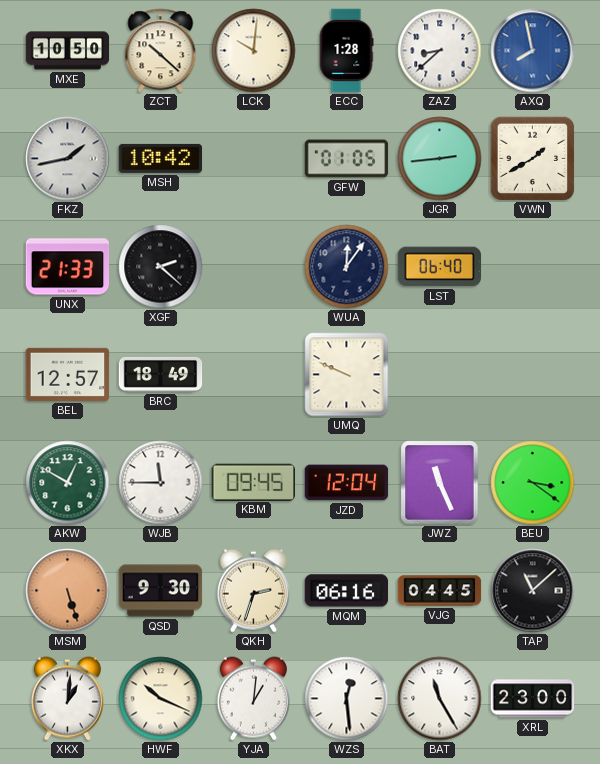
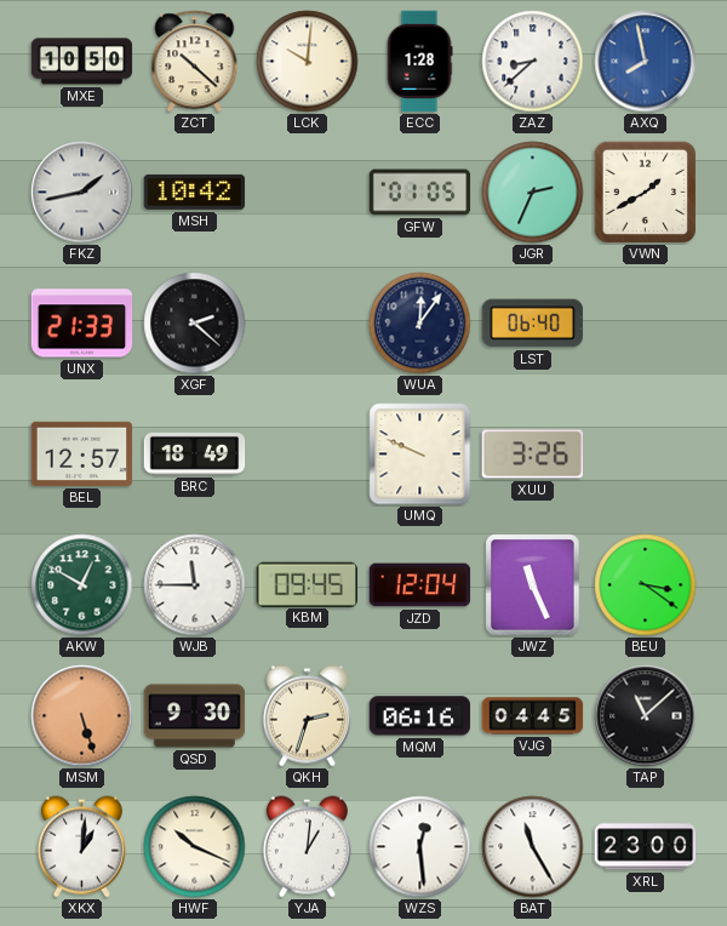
JGR: 2:44 -> 2:34 (533, 193)
XUU: none -> 3:26 (533, 455)
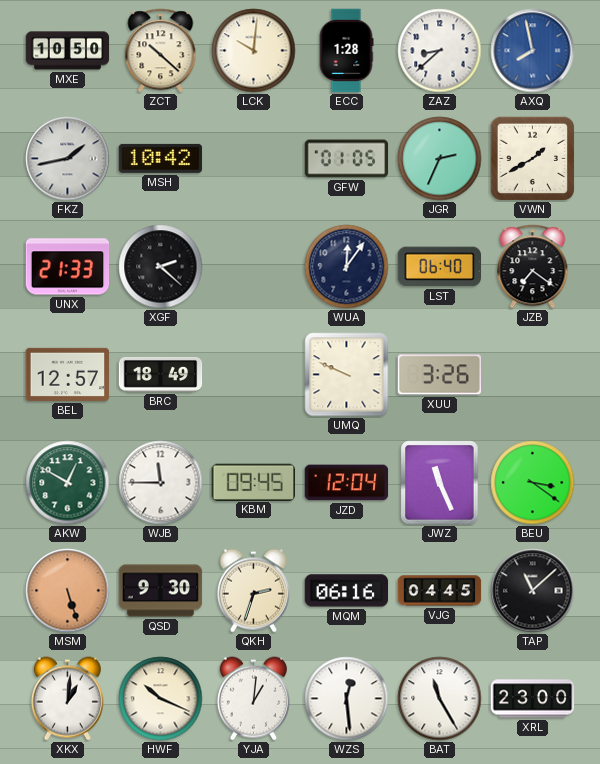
JZB: none -> 7:21 (533, 267)
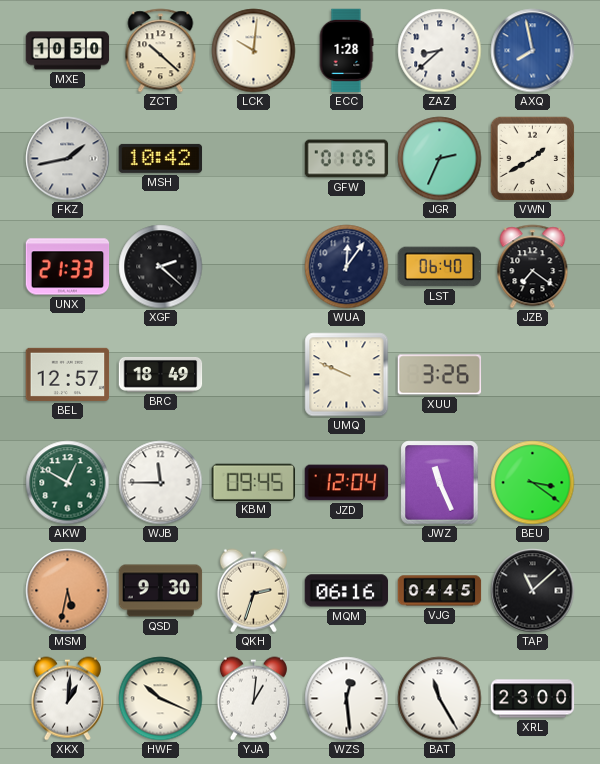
MSM: 5:27 -> 5:32 (68, 591)
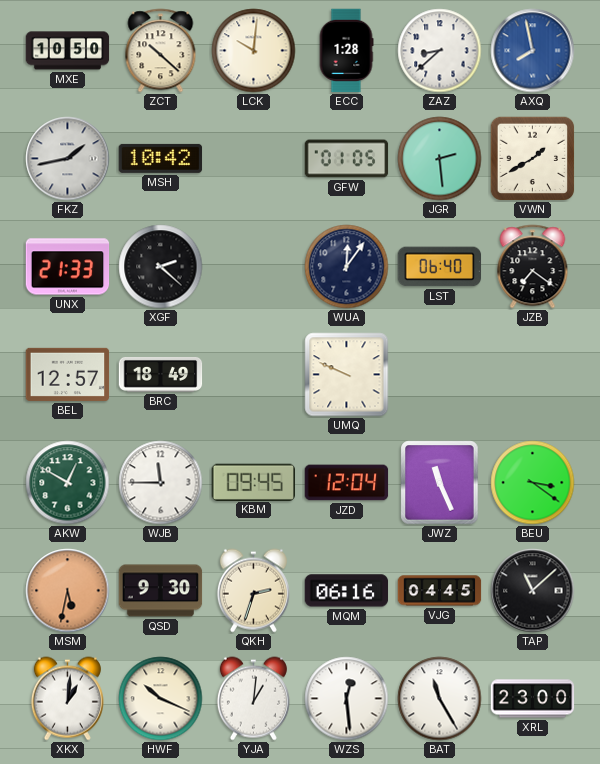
JGR: 2:34 -> 2:29 (440, 159)
XUU: 3:26 -> none (440, 375)
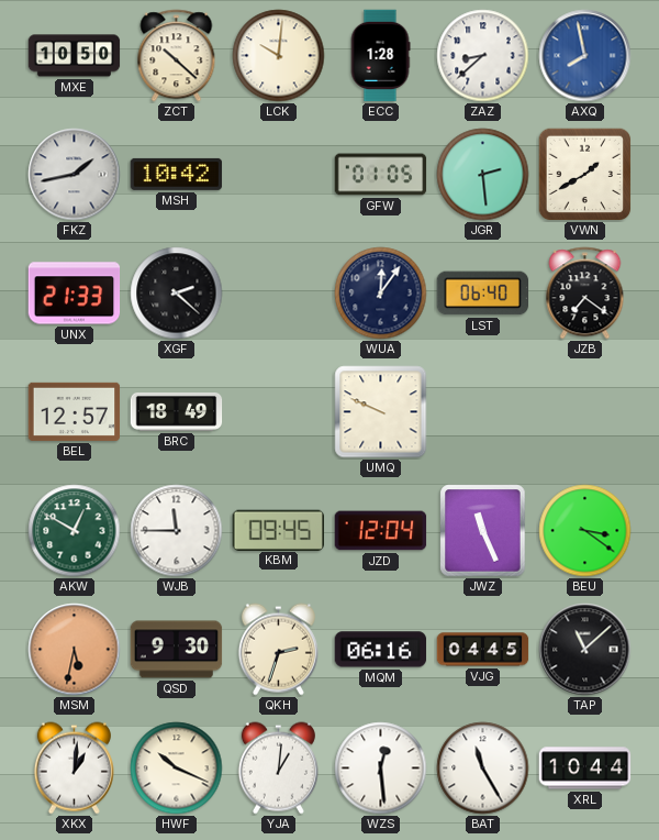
XRL: 23:00 -> 10:44 (585, 769)
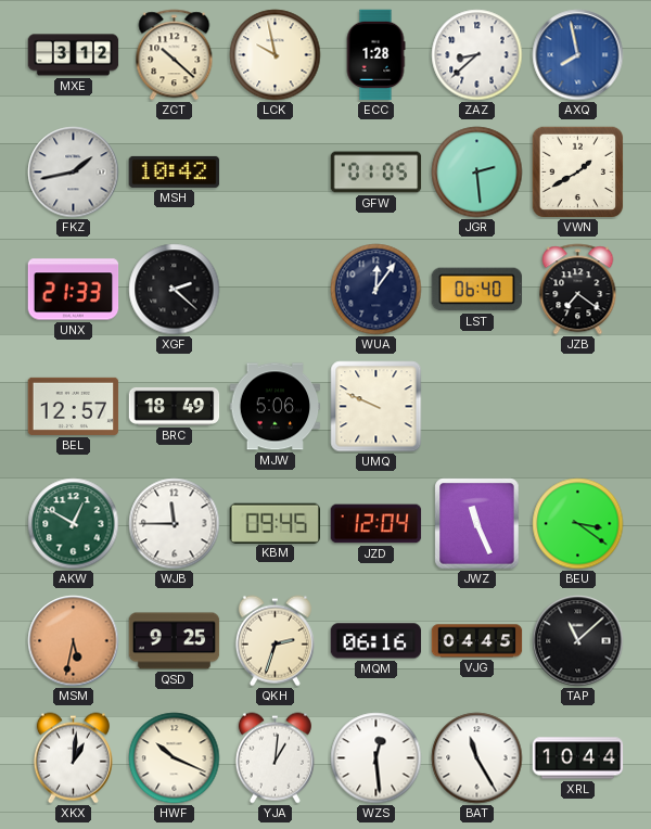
MXE: 10:50 -> 3:12 (74, 55)
LCK: 10:01 -> 9:58 (276, 55)
MJW: none -> 5:06 (276, 407)
QSD: 9:30 -> 9:25 (175, 641)
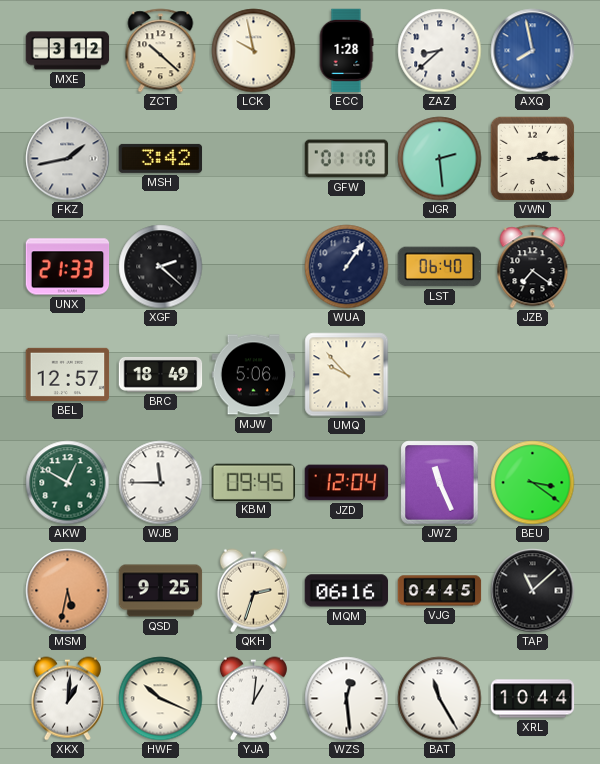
MSH: 10:42 -> 3:42 (161, 158)
GFW: 01:05 -> 01:10 (347, 159)
VWN: 1:40 -> 2:15 (532, 158)
WUA: 12:06 -> 1:06 (347, 267)
UMQ: 9:49 -> 9:53 (347, 375)
